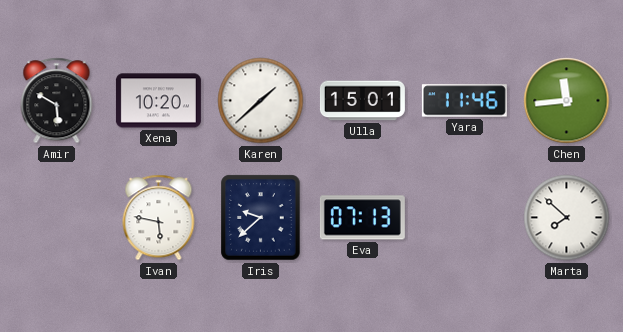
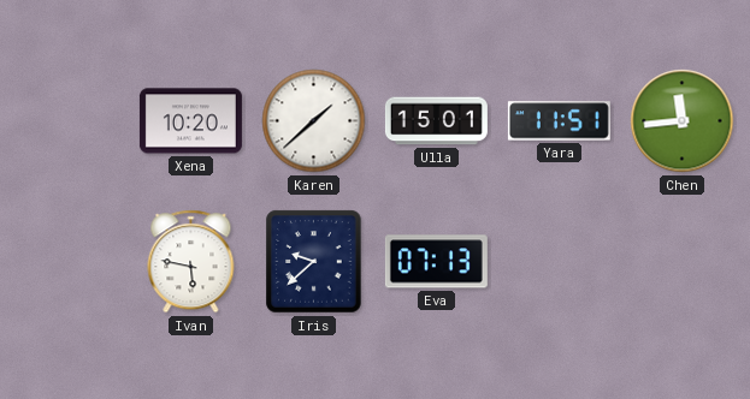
Amir: 5:50 -> none (57, 101)
Yara: 11:46 -> 11:51 (559, 121)
Marta: 7:52 -> none (567, 218)
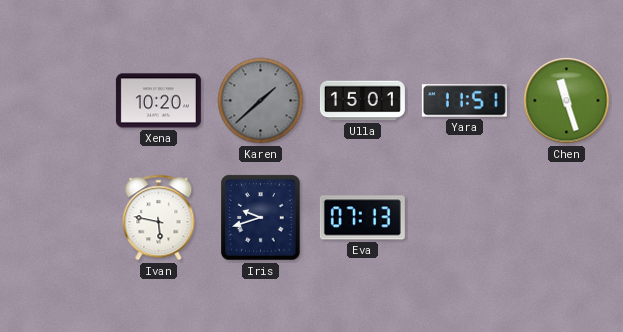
Karen dial: white -> grey (261, 101)
Chen: 11:44 -> 11:27 (567, 101)
Iris: 9:38 -> 9:42 (261, 218)
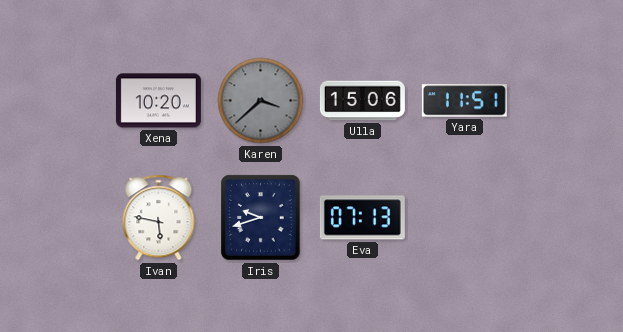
Karen: 1:38 -> 3:38 (261, 101)
Ulla: 15:01 -> 15:06 (362, 101)
Chen: 11:27 -> none (567, 101)
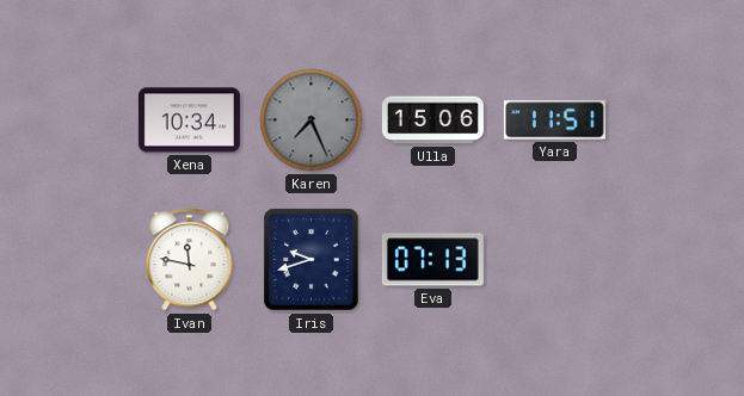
Xena: 10:20 -> 10:34 (189, 120)
Karen: 3:38 -> 7:26 (312, 120)
Ivan: 5:47 -> 11:47 (190, 260)
